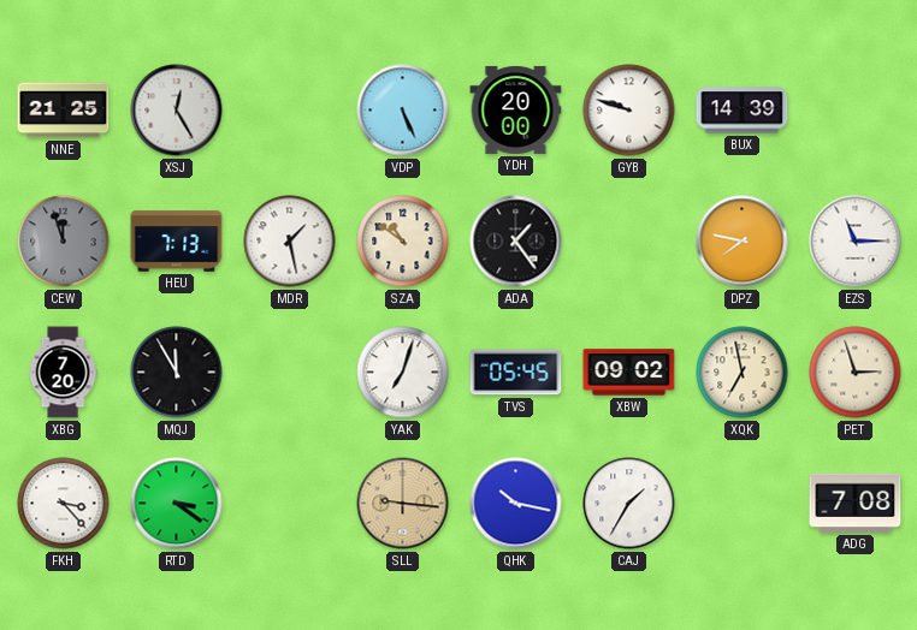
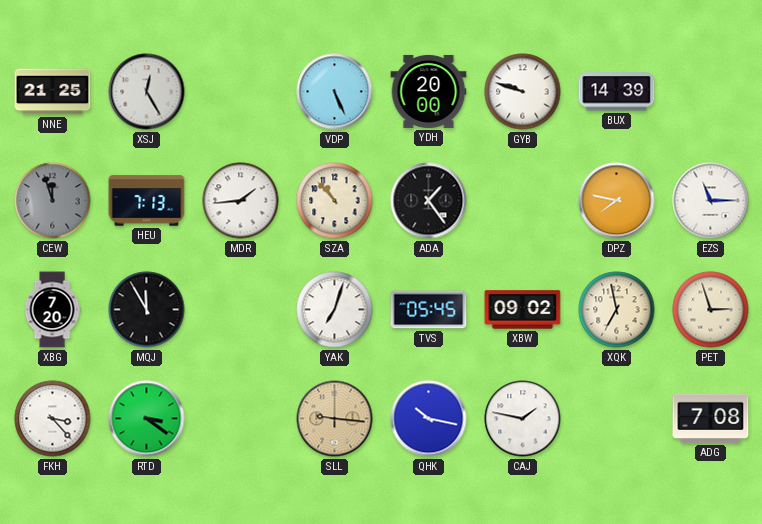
MDR: 1:28 -> 1:44 (241, 201)
SZA: 10:51 -> 10:53 (335, 201)
CAJ: 1:35 -> 1:47 (523, 419)
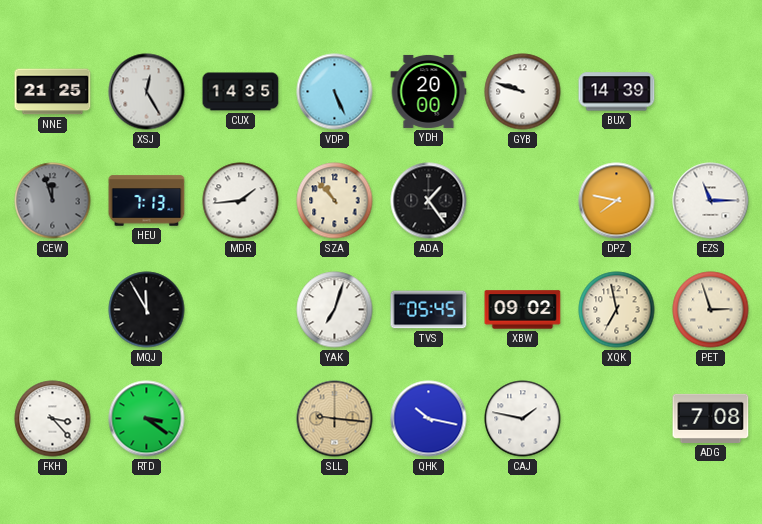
CUX: none -> 14:35 (241, 92)
XBG: 7:20 -> none (52, 310)
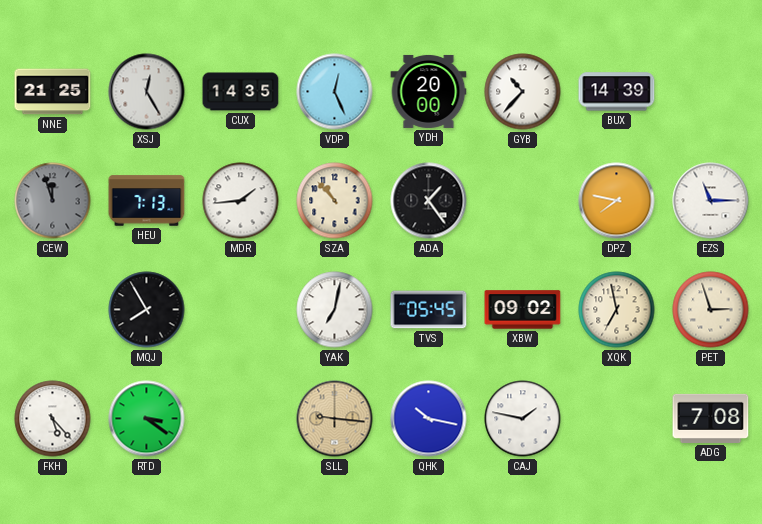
VDP: 5:26 -> 12:26 (335, 92)
GYB: 9:48 -> 10:37 (523, 92)
MQJ: 11:55 -> 7:55 (147, 310)
YAK: 7:03 -> 7:02 (335, 310)
FKH: 3:23 -> 5:23 (53, 419)
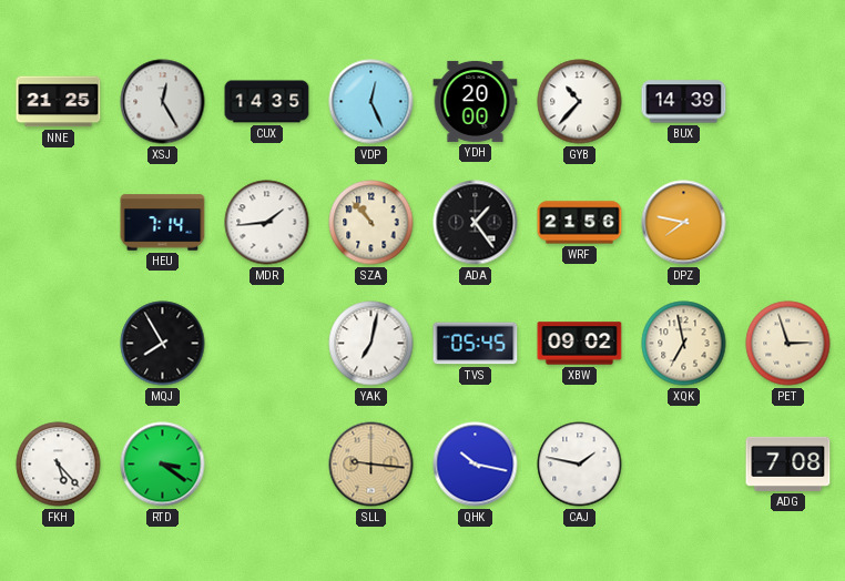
CEW: 11:57 -> none (53, 201)
HEU: 7:13 -> 7:14 (163, 223)
WRF: none -> 21:56 (580, 223)
EZS: 11:15 -> none (711, 201)
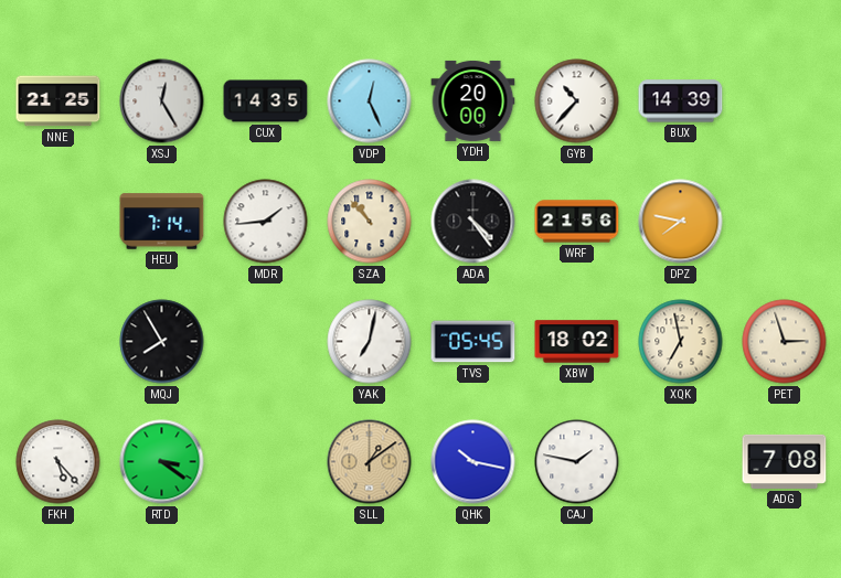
ADA: 1:24 -> 4:24 (473, 222)
XBW: 09:02 -> 18:02 (577, 342)
SLL: 9:16 -> 1:09 (370, 462)
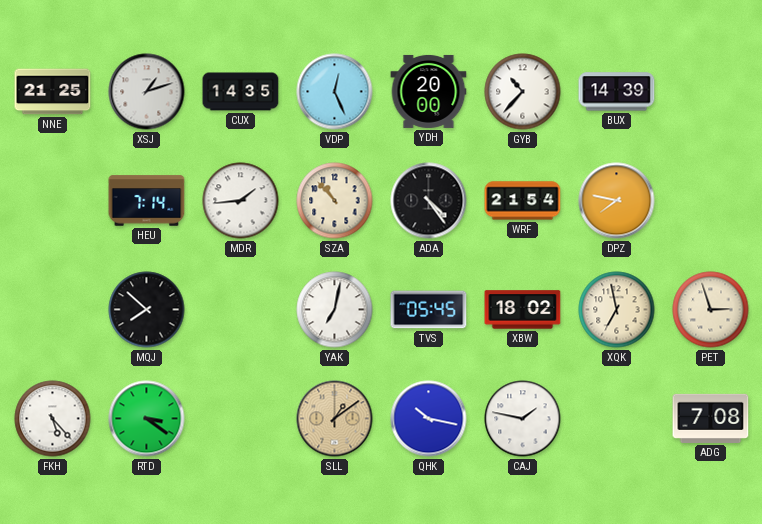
XSJ: 12:25 -> 1:12 (147, 92)
WRF: 21:56 -> 21:54 (523, 201)
MQJ: 7:55 -> 7:52 (147, 310)
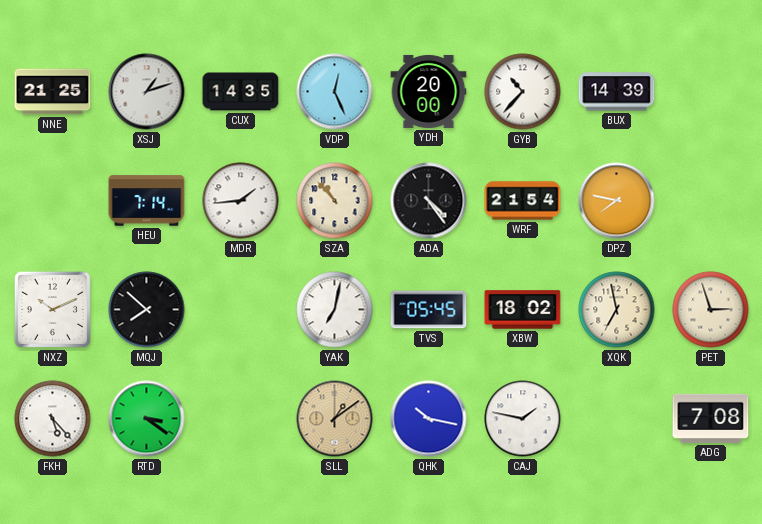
NXZ: none -> 10:11 (52, 309)
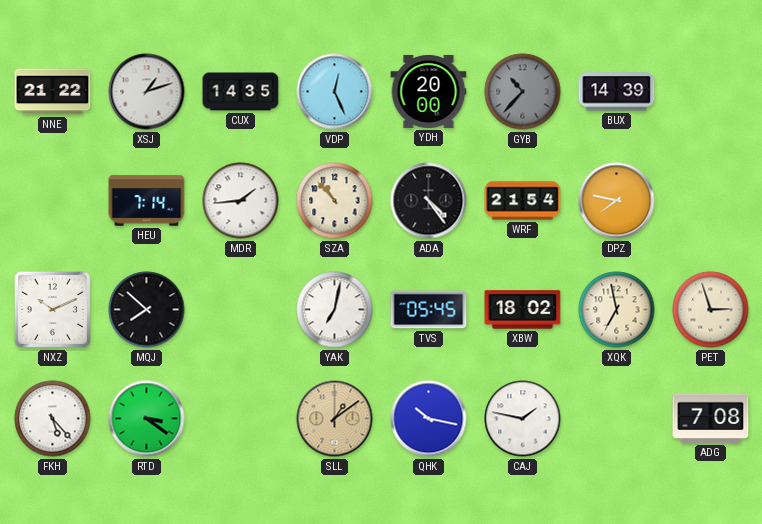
NNE: 21:25 -> 21:22 (53, 92)
GYB dial: white -> grey (523, 92)
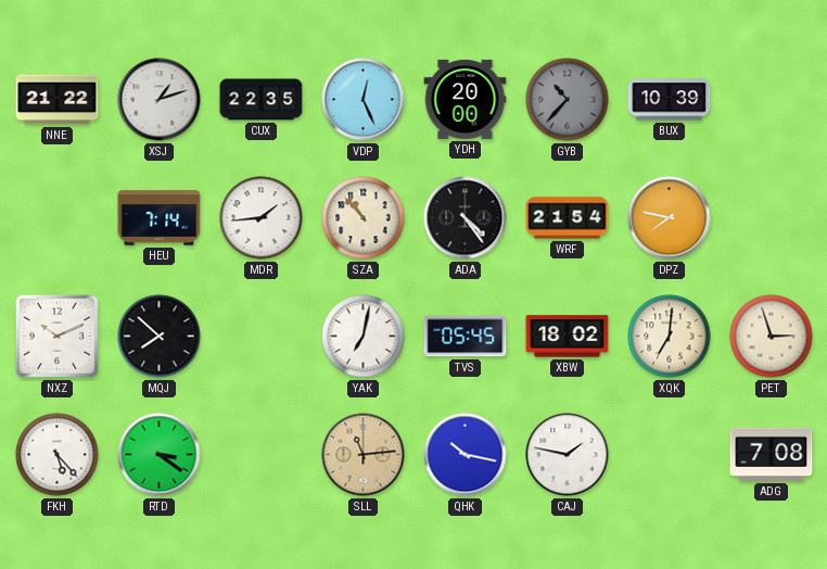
CUX: 14:35 -> 22:35 (262, 100)
BUX: 14:39 -> 10:39 (670, 100)
XQK: 6:58 -> 7:01 (670, 337)
SLL: 1:09 -> 11:14 (364, 455)
